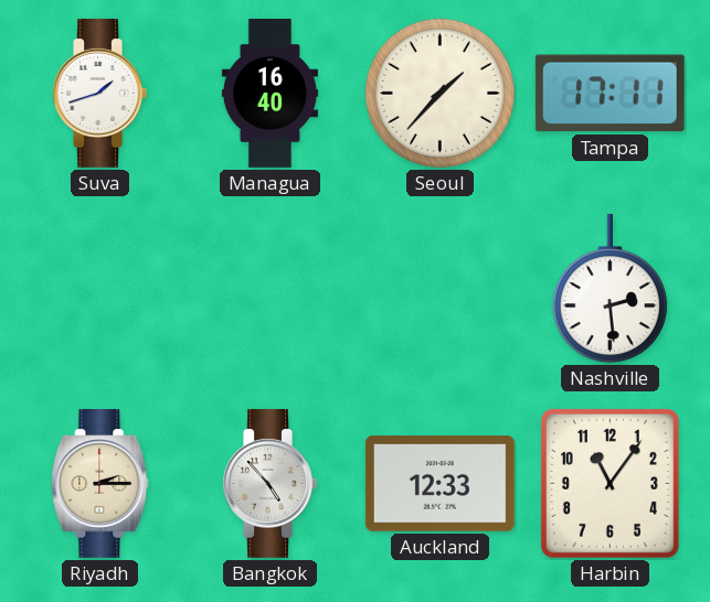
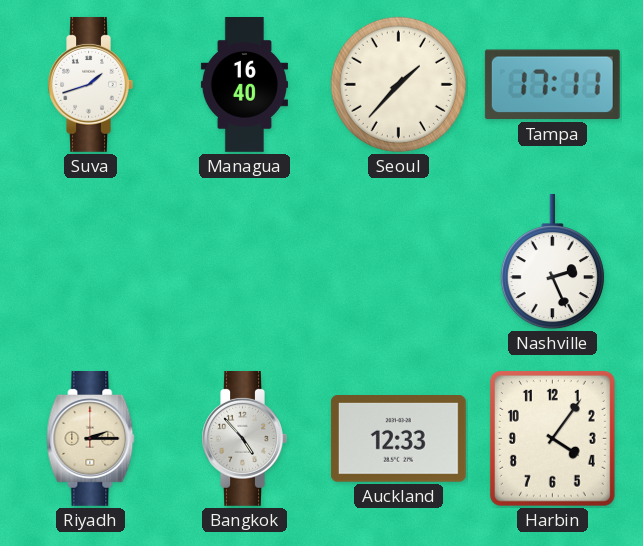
Nashville: 2:29 -> 2:26 (552, 262)
Harbin: 11:06 -> 4:06 (552, 438)
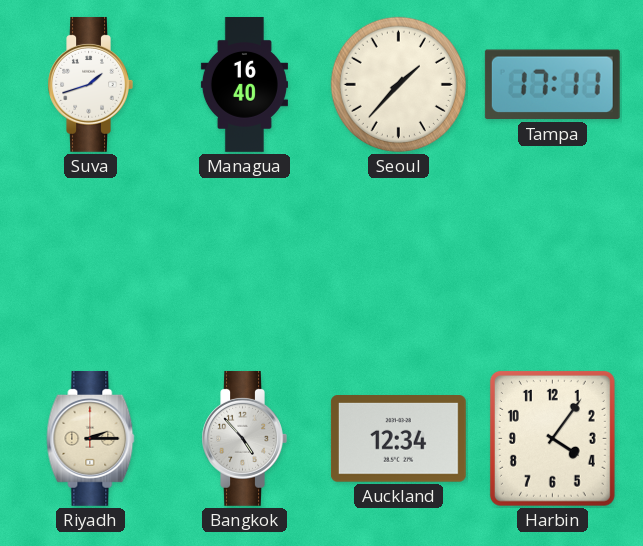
Nashville: 2:26 -> none (552, 262)
Auckland: 12:33 -> 12:34 (398, 439)
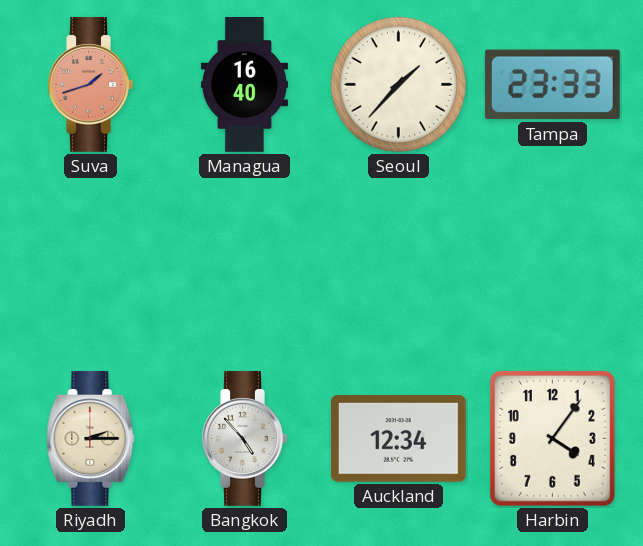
Suva dial: white -> salmon (90, 84)
Tampa: 17:11 -> 23:33 (552, 85)
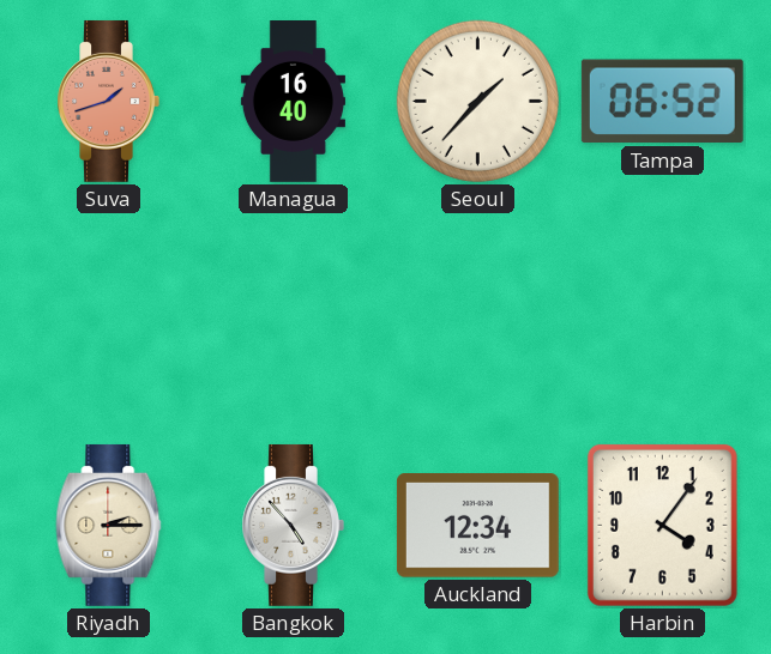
Tampa: 23:33 -> 06:52 (662, 102)
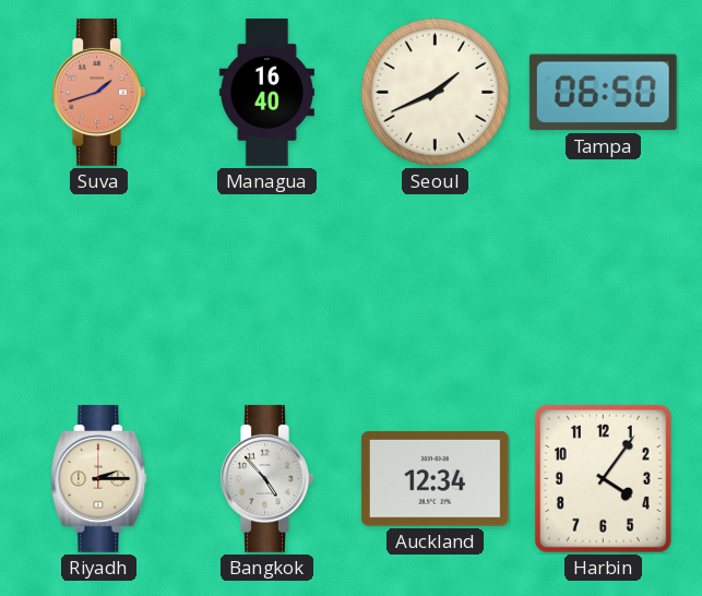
Seoul: 1:37 -> 1:41 (435, 92)
Tampa: 06:52 -> 06:50 (603, 93)
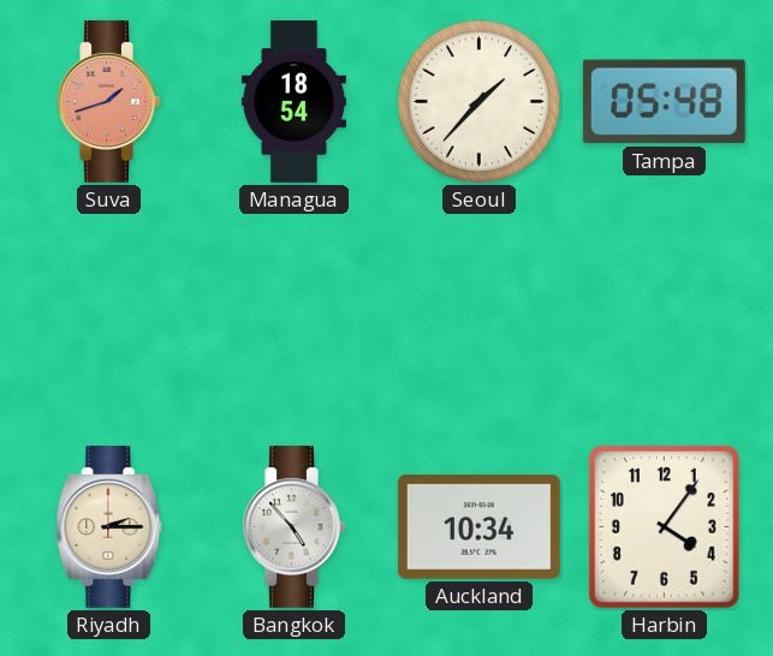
Managua: 16:40 -> 18:54 (293, 102)
Seoul: 1:41 -> 1:37 (478, 101)
Tampa: 06:50 -> 05:48 (664, 102)
Auckland: 12:34 -> 10:34 (478, 527)
